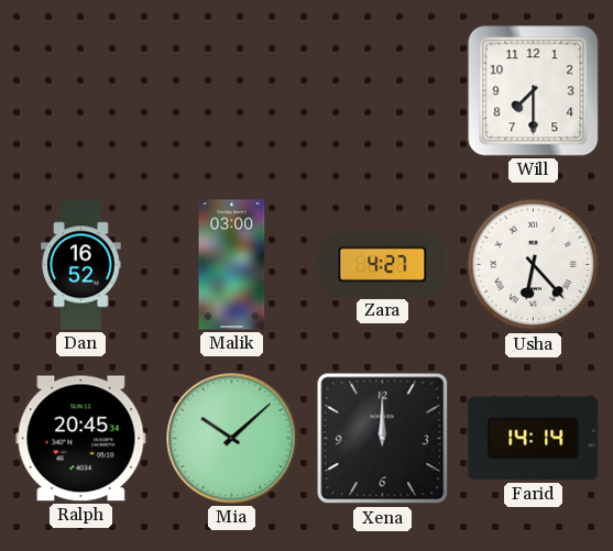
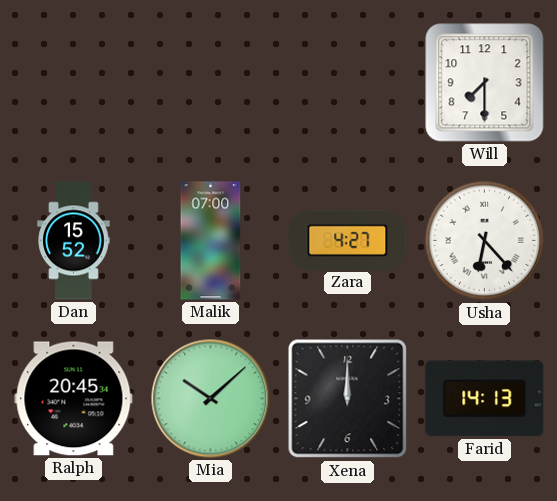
Dan: 16:52 -> 15:52 (74, 241)
Malik: 03:00 -> 07:00 (211, 241)
Farid: 14:14 -> 14:13 (485, 399)
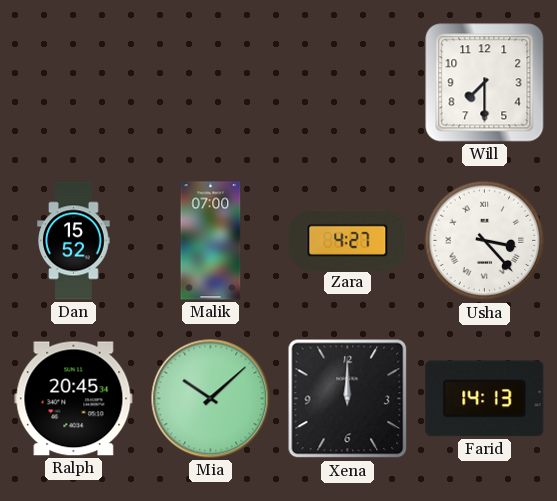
Usha: 6:23 -> 3:23 (485, 241)
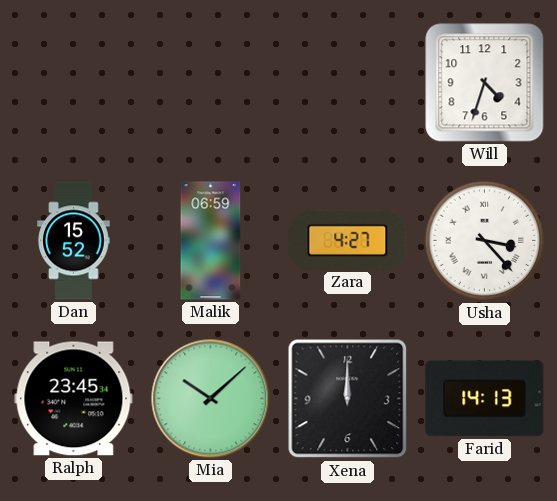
Will: 7:30 -> 4:33 (485, 83)
Malik: 07:00 -> 06:59 (211, 241)
Ralph: 20:45 -> 23:45 (74, 399)
